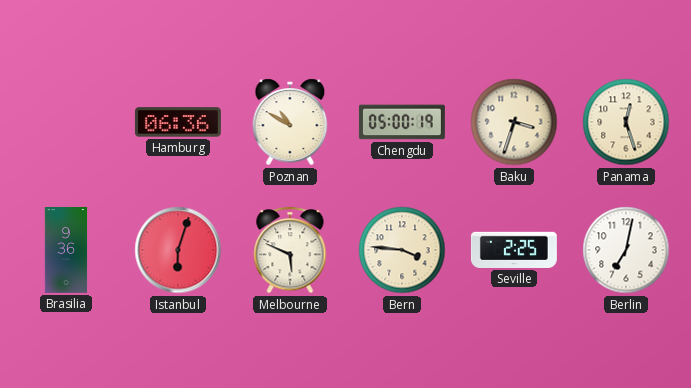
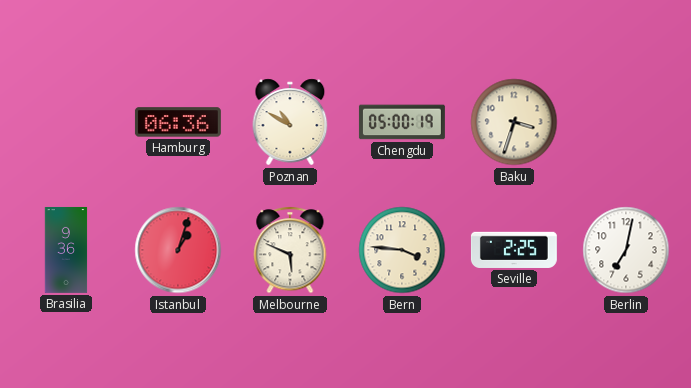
Panama: 12:27 -> none (626, 122)
Istanbul: 6:03 -> 1:03 (178, 250)
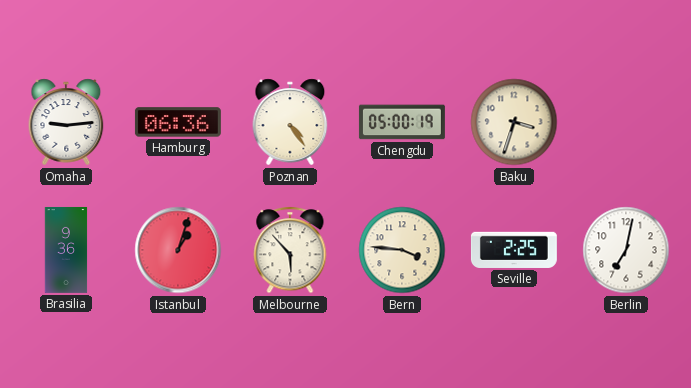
Omaha: none -> 9:14 (66, 122)
Poznan: 10:50 -> 4:24 (290, 122)
Melbourne: 5:49 -> 5:53 (290, 250)
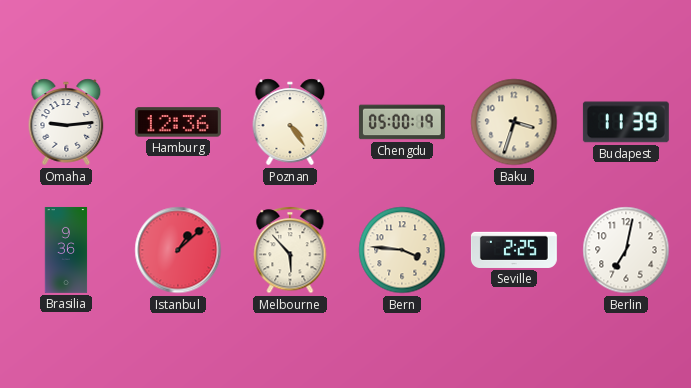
Hamburg: 06:36 -> 12:36 (178, 122)
Budapest: none -> 11:39 (626, 122)
Istanbul: 1:03 -> 1:08 (178, 250)
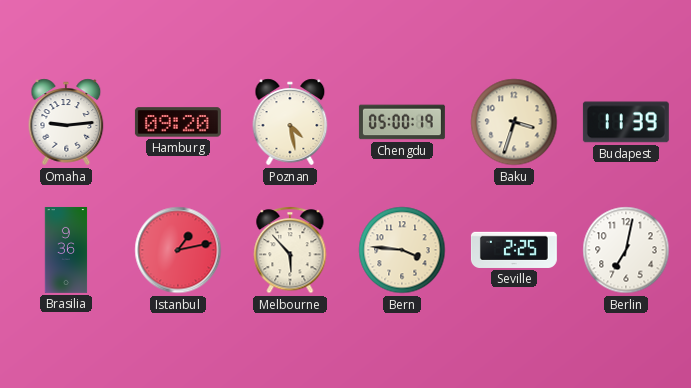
Hamburg: 12:36 -> 09:20 (178, 122)
Poznan: 4:24 -> 4:28 (290, 122)
Istanbul: 1:08 -> 1:13 (178, 250)
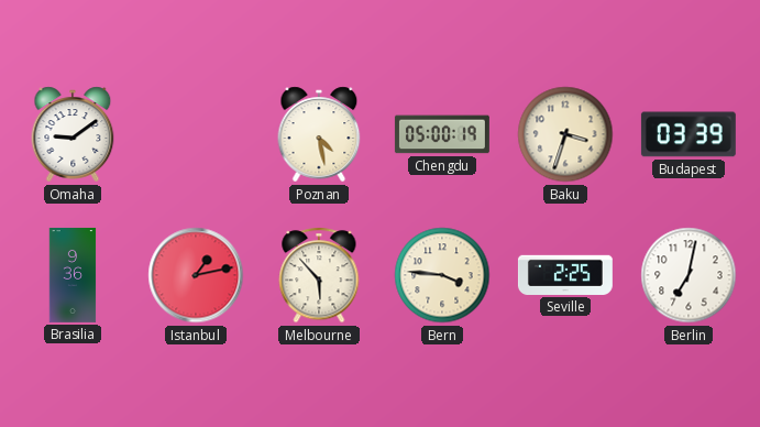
Omaha: 9:14 -> 9:09 (73, 134)
Hamburg: 09:20 -> none (178, 122)
Budapest: 11:39 -> 03:39 (689, 134)
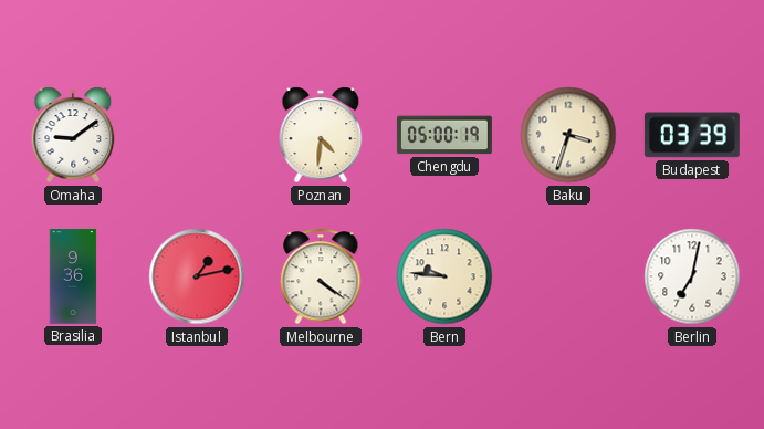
Poznan: 4:28 -> 4:31 (321, 135)
Melbourne: 5:53 -> 4:21 (321, 276)
Bern: 3:46 -> 9:46 (444, 276)
Seville: 2:25 -> none (565, 275)
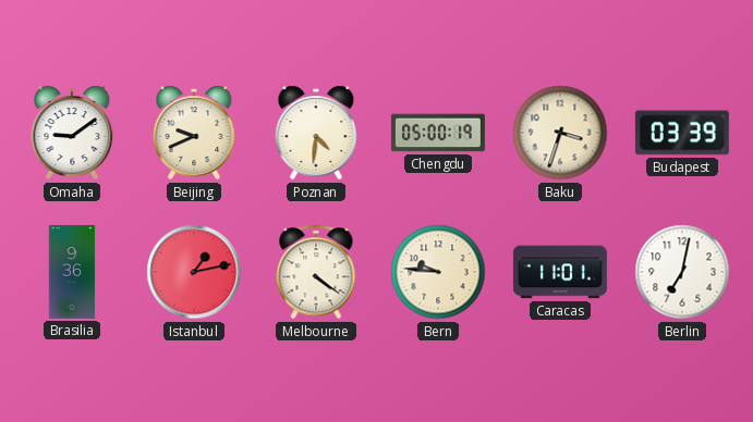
Beijing: none -> 9:41 (194, 133)
Caracas: none -> 11:01 (560, 272)
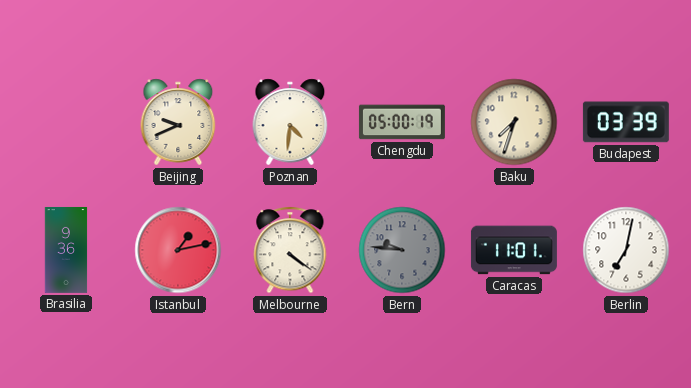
Omaha: 9:09 -> none (72, 133)
Baku: 3:33 -> 7:33 (514, 122)
Bern dial: cream -> grey (402, 250)
